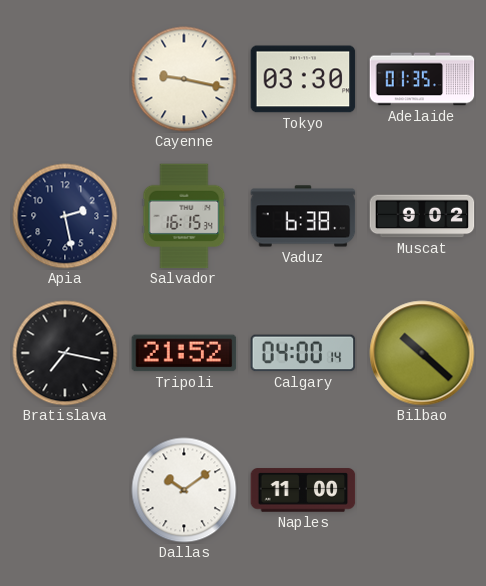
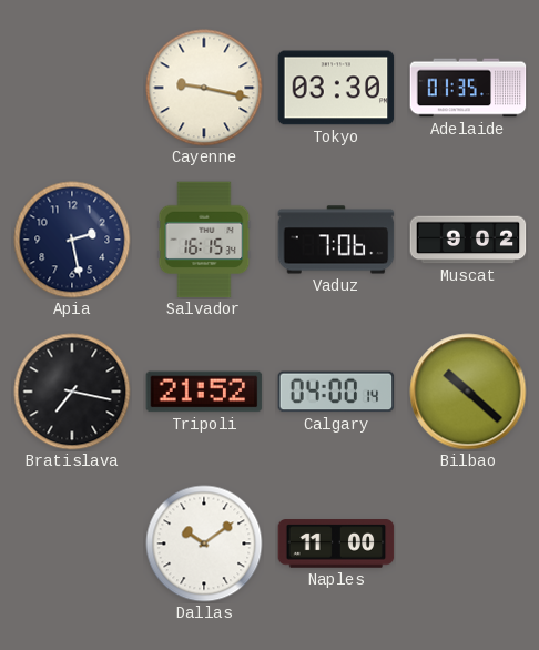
Vaduz: 6:38 -> 7:06 (336, 240)
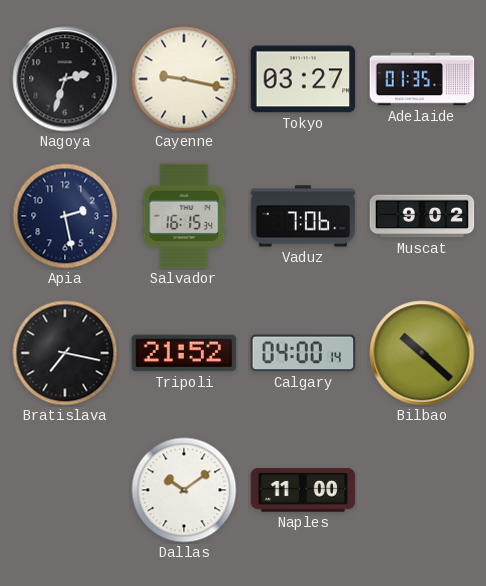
Nagoya: none -> 2:33 (65, 79)
Tokyo: 03:30 -> 03:27 (303, 79)
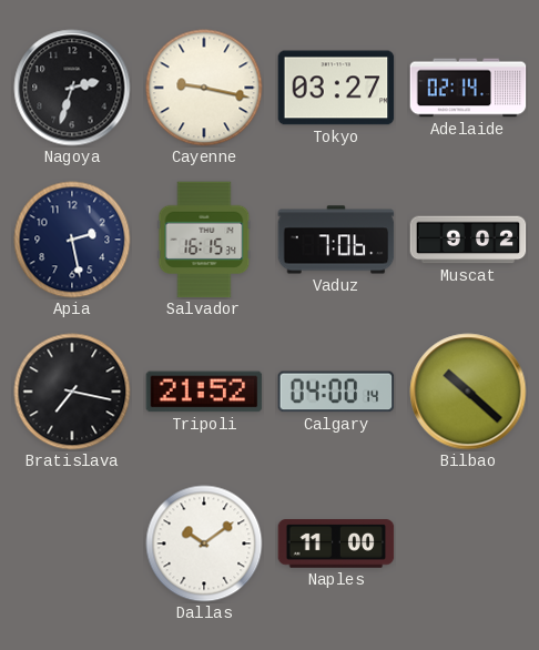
Adelaide: 01:35 -> 02:14 (468, 88)
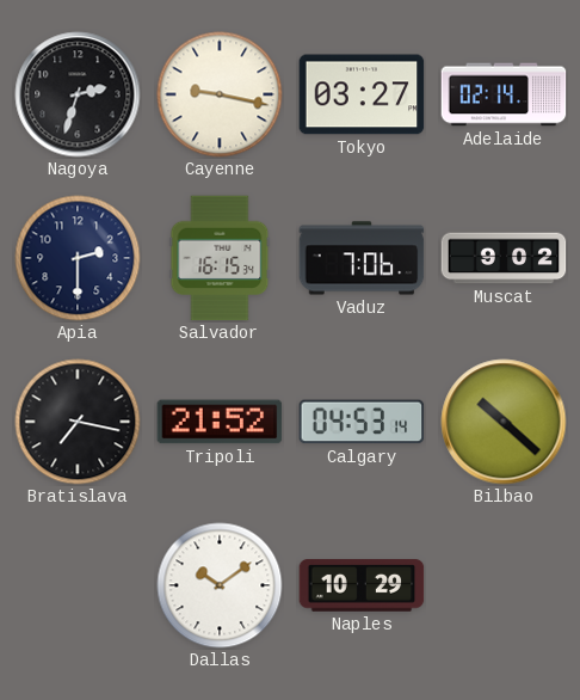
Apia: 2:28 -> 2:30 (78, 258)
Calgary: 04:00 -> 04:53 (362, 422)
Naples: 11:00 -> 10:29 (362, 585)
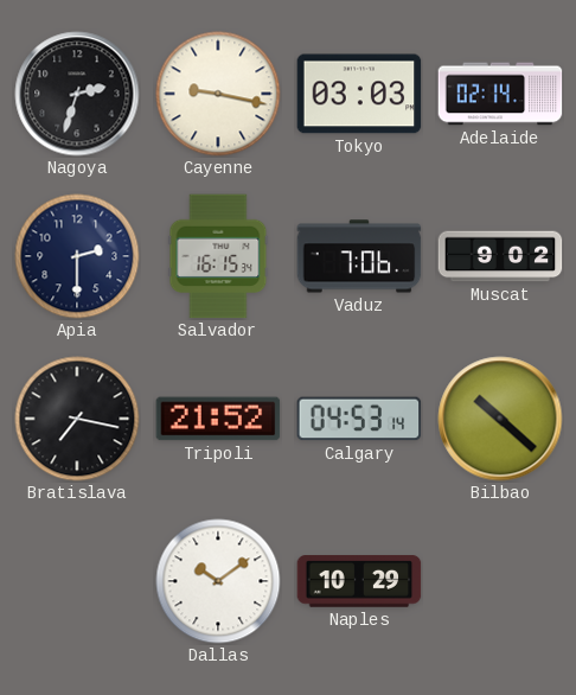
Tokyo: 03:27 -> 03:03 (359, 94)
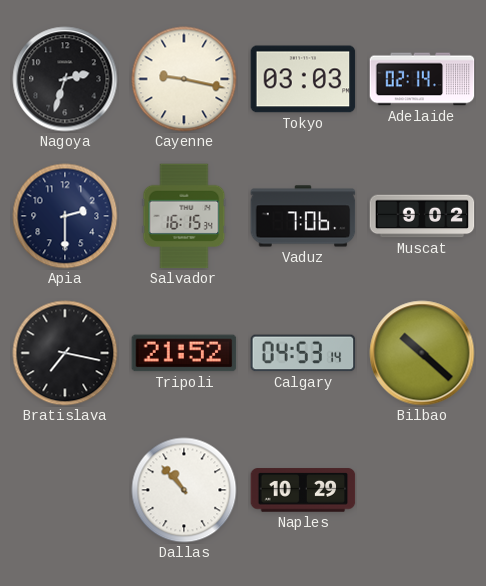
Dallas: 10:09 -> 10:53 (184, 490)
